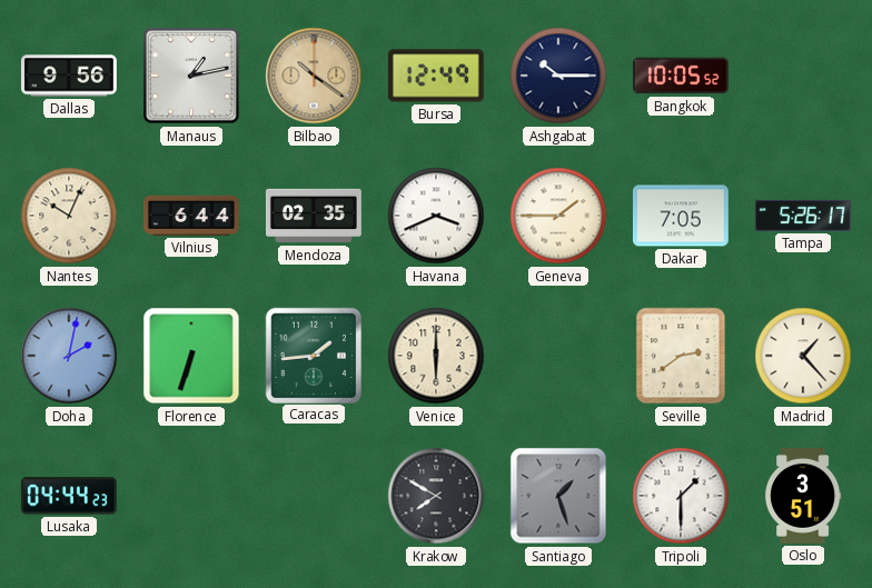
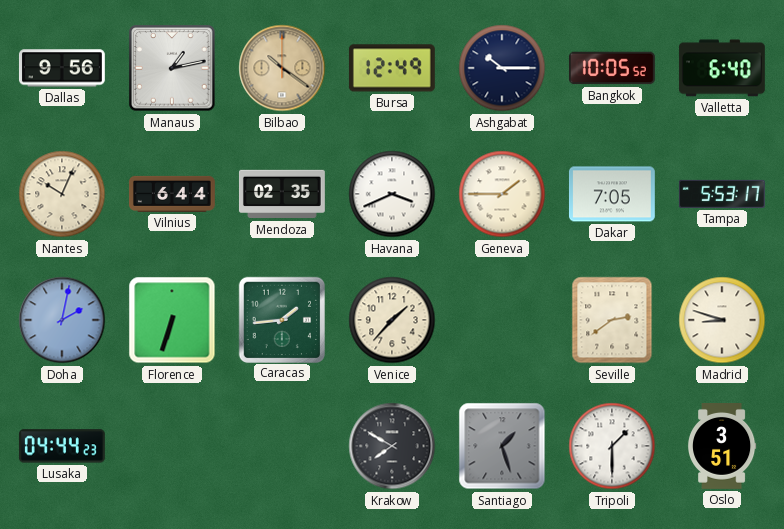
Valletta: none -> 6:40 (722, 68)
Tampa: 5:26 -> 5:53 (722, 194)
Venice: 6:00 -> 1:37 (392, 320)
Madrid: 1:23 -> 8:48 (722, 320)
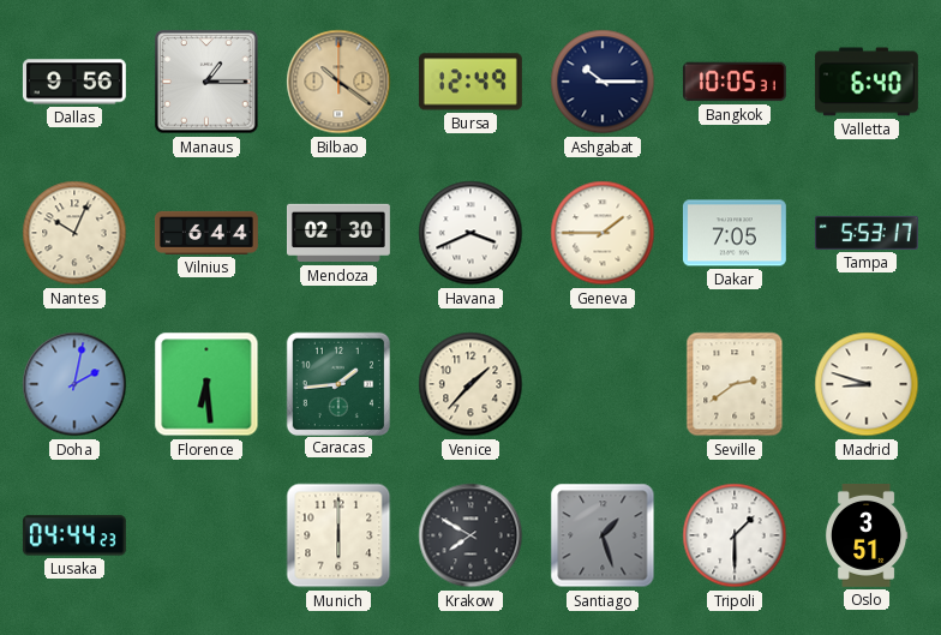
Manaus: 1:13 -> 1:15 (206, 82)
Bangkok: 10:05:52 -> 10:05:31 (735, 82)
Mendoza: 02:35 -> 02:30 (338, 233)
Florence: 6:33 -> 6:29 (206, 384)
Munich: none -> 6:00 (338, 535)
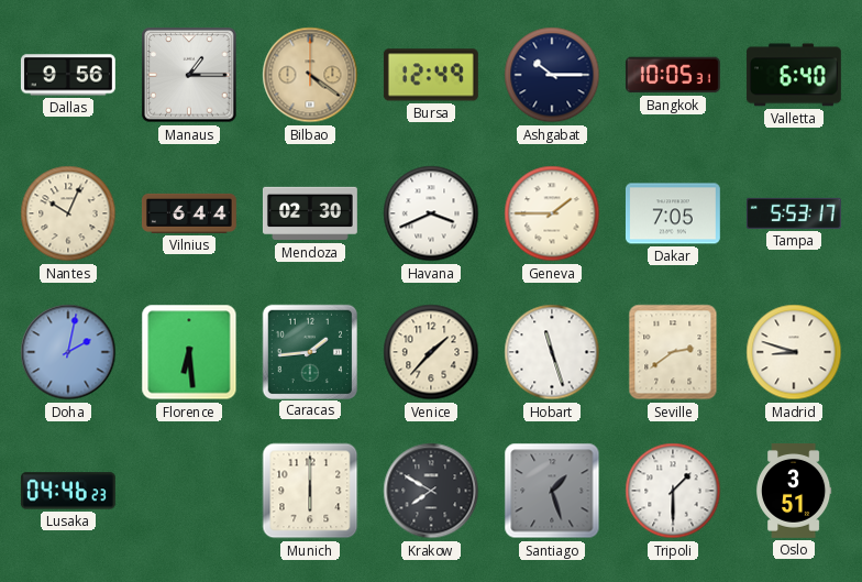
Bilbao: 10:21 -> 4:21 (310, 75)
Hobart: none -> 11:27 (552, 352)
Lusaka: 04:44 -> 04:46 (68, 491)
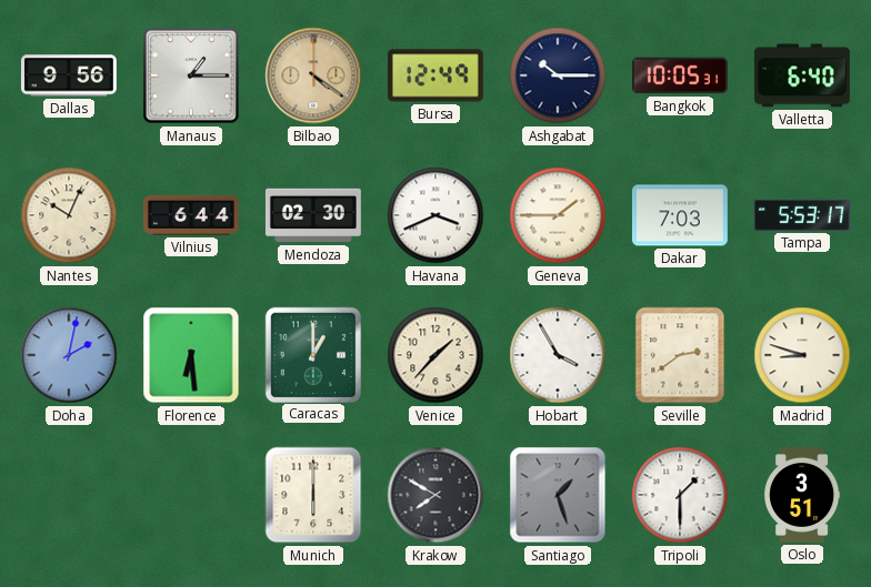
Dakar: 7:05 -> 7:03 (680, 215)
Caracas: 1:44 -> 1:00 (312, 354)
Hobart: 11:27 -> 3:55 (558, 355)
Lusaka: 04:46 -> none (68, 491)
